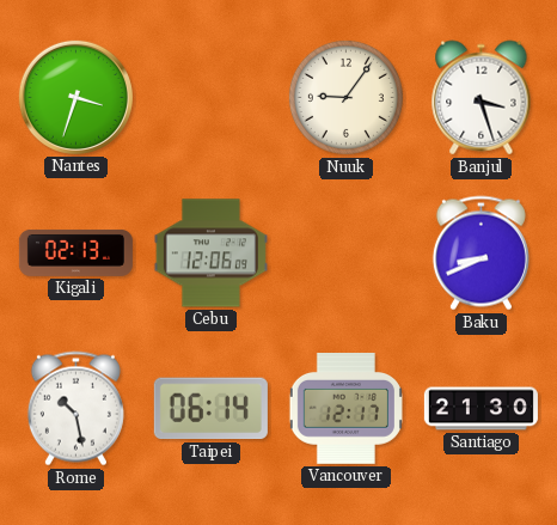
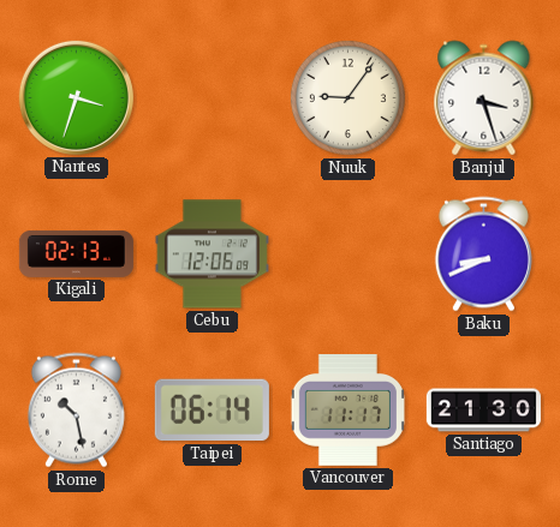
Vancouver: 12:17 -> 11:17 (347, 411)
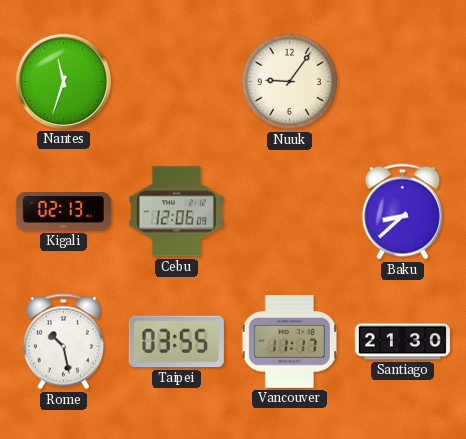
Nantes: 3:33 -> 11:33 (63, 81)
Banjul: 3:27 -> none (484, 98)
Baku: 8:41 -> 8:38 (402, 212)
Taipei: 06:14 -> 03:55 (176, 342)
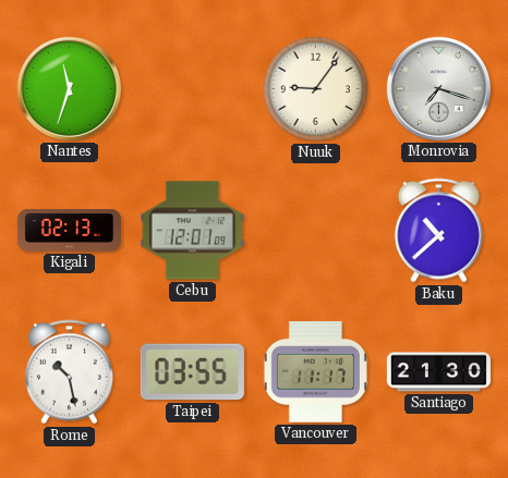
Monrovia: none -> 7:18 (438, 88)
Cebu: 12:06 -> 12:01 (192, 231)
Baku: 8:38 -> 10:38 (438, 231)
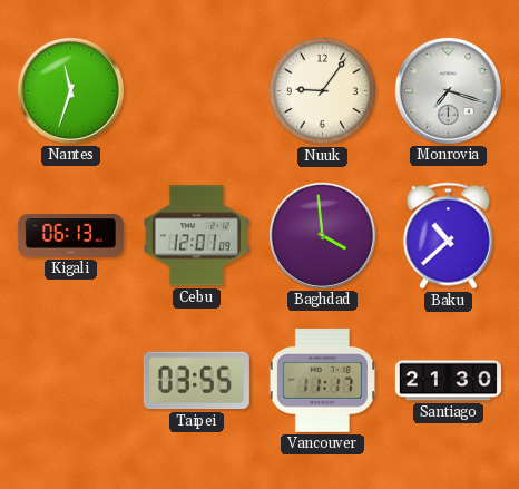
Kigali: 02:13 -> 06:13 (70, 235)
Baghdad: none -> 3:59 (322, 235)
Rome: 10:28 -> none (69, 372)
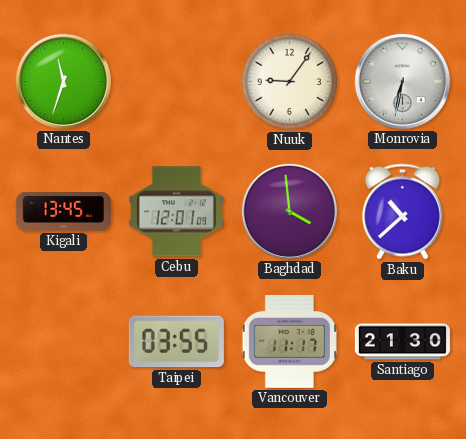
Monrovia: 7:18 -> 6:32 (402, 81)
Kigali: 06:13 -> 13:45 (63, 211)
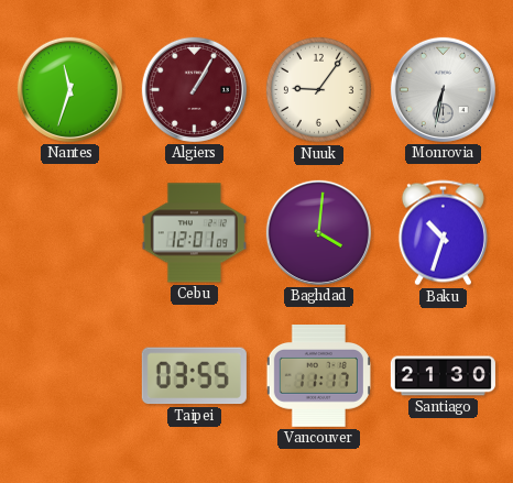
Algiers: none -> 1:05 (194, 89)
Kigali: 13:45 -> none (63, 211)
Baghdad: 3:59 -> 4:01 (318, 232)
Baku: 10:38 -> 10:33 (443, 233)
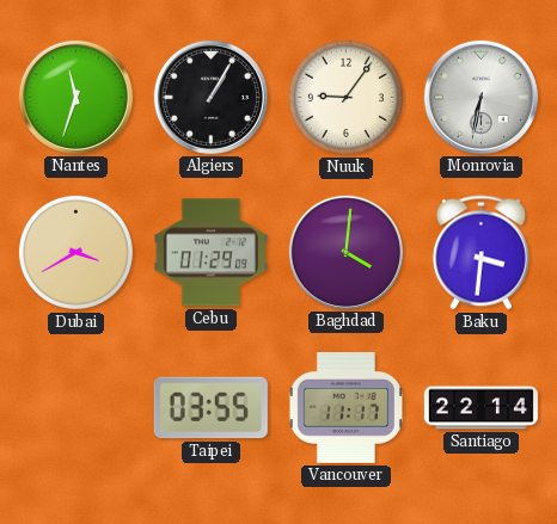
Algiers dial: burgundy -> black (210, 97)
Dubai: none -> 3:40 (75, 252)
Cebu: 12:01 -> 01:29 (210, 253)
Baku: 10:33 -> 3:31 (481, 253)
Santiago: 21:30 -> 22:14 (481, 408)
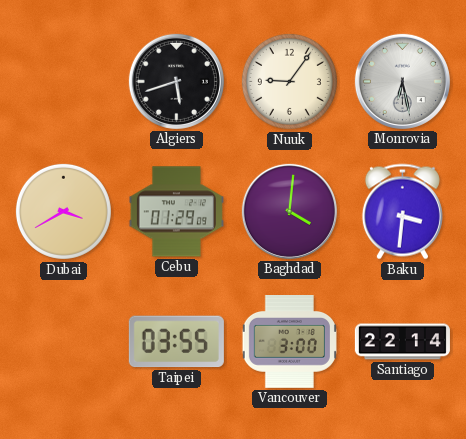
Nantes: 11:33 -> none (75, 97)
Algiers: 1:05 -> 5:42 (176, 81)
Monrovia: 6:32 -> 6:28 (402, 81)
Vancouver: 11:17 -> 3:00 (289, 342)
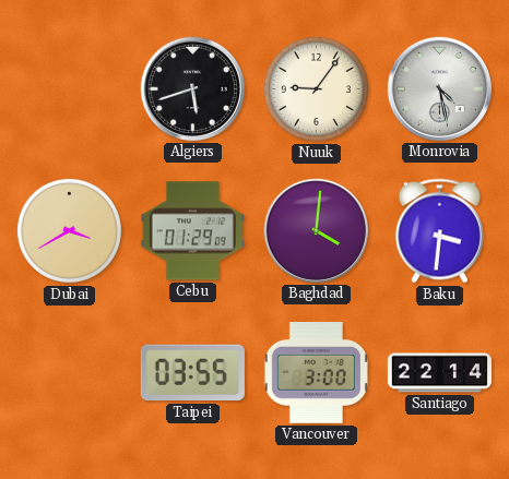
Monrovia: 6:28 -> 4:28 (439, 88)
